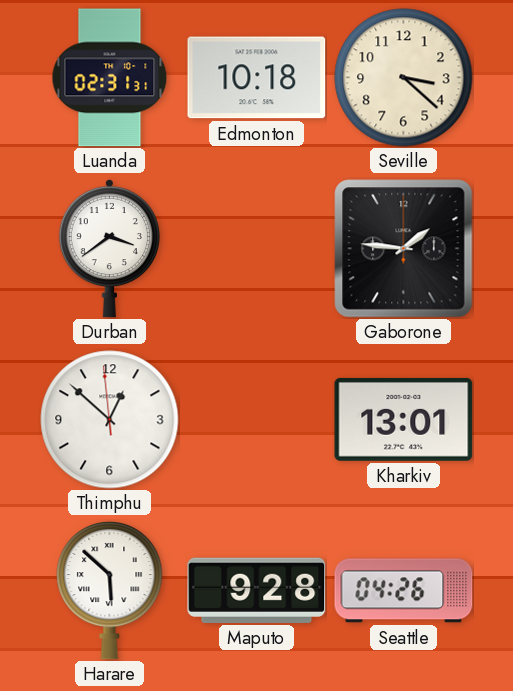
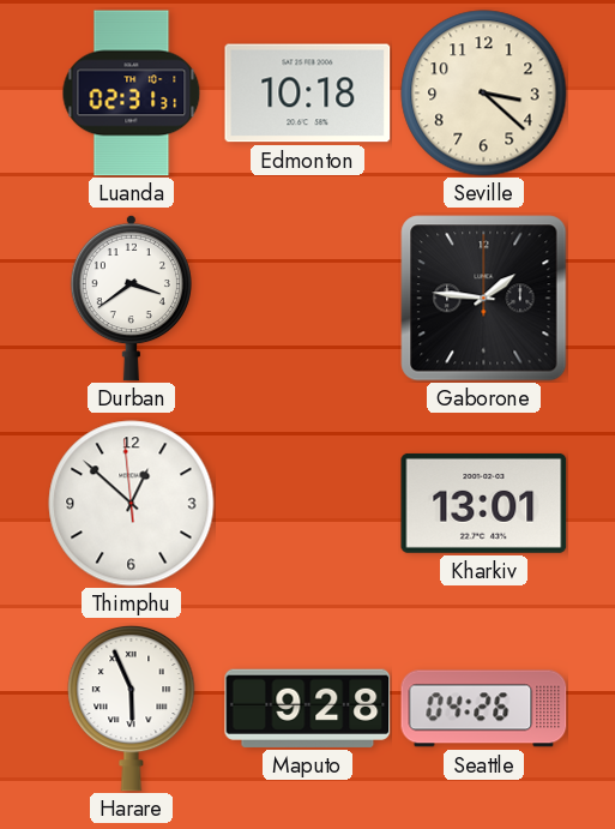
Harare: 5:52 -> 5:56 (132, 708)
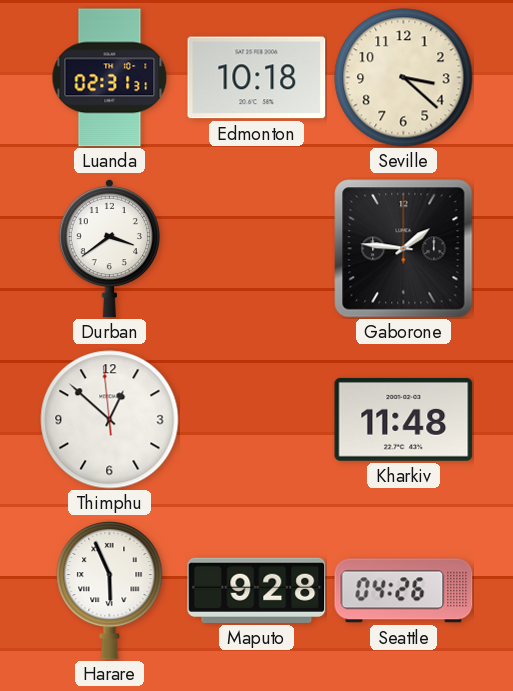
Kharkiv: 13:01 -> 11:48 (404, 419)
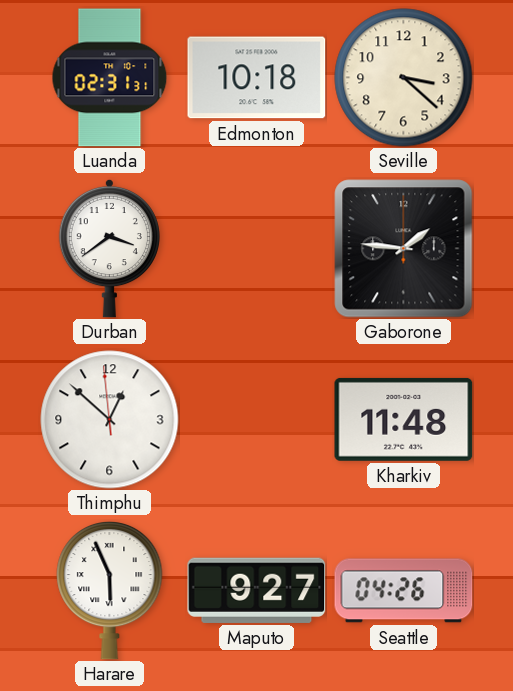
Maputo: 9:28 -> 9:27 (257, 590)
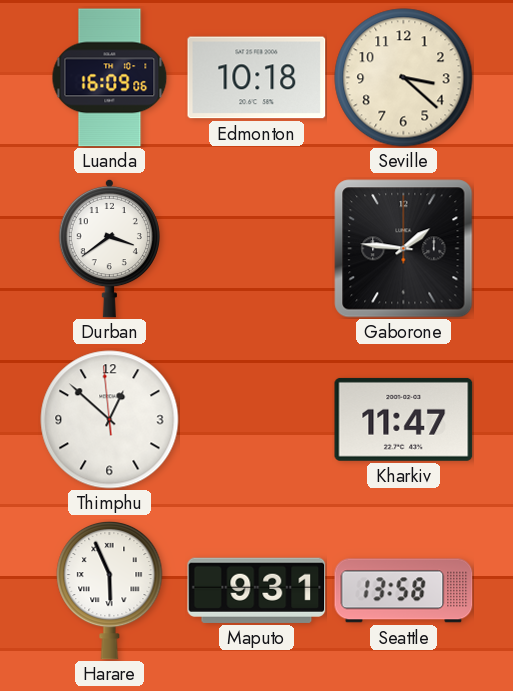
Luanda: 02:31 -> 16:09 (110, 78)
Kharkiv: 11:48 -> 11:47 (404, 419)
Maputo: 9:27 -> 9:31 (257, 590)
Seattle: 04:26 -> 13:58 (404, 591)
